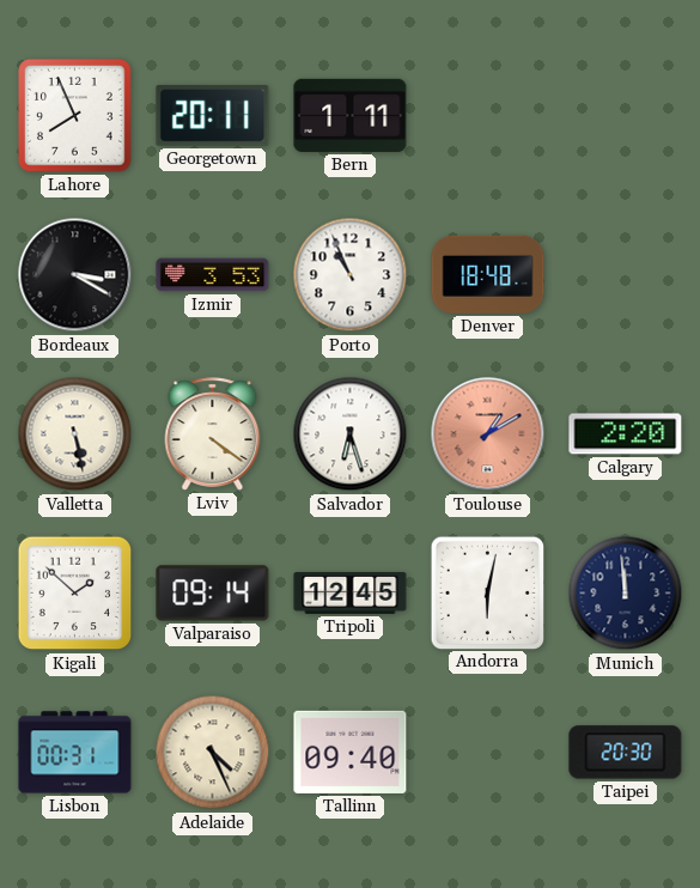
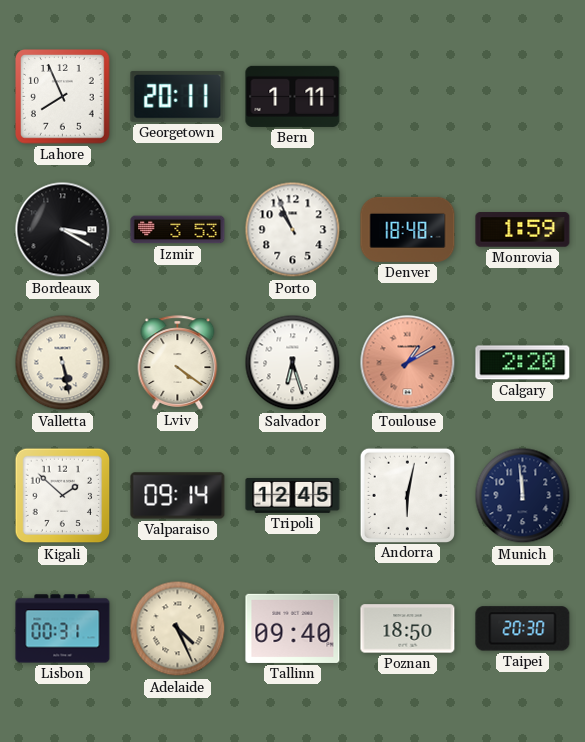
Monrovia: none -> 1:59 (523, 230)
Poznan: none -> 18:50 (408, 629)
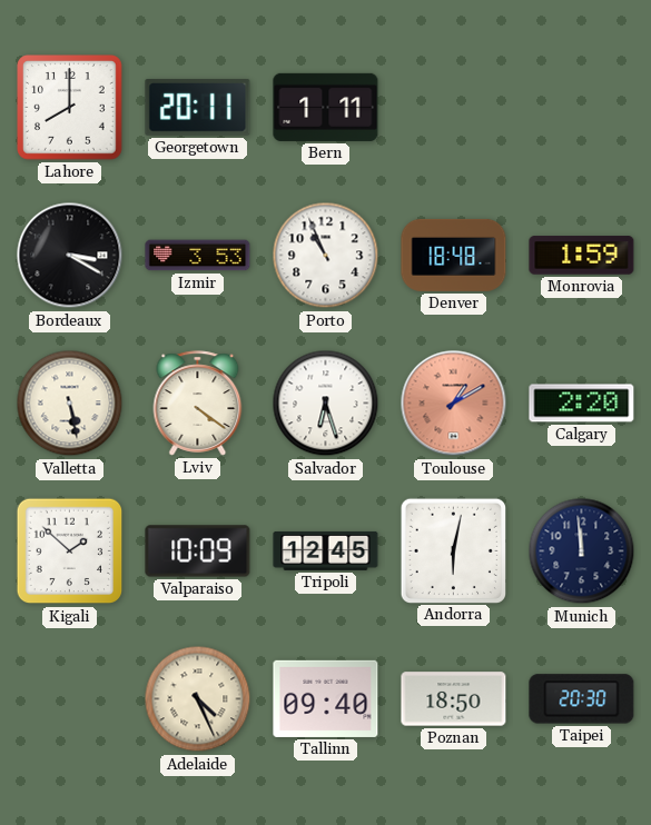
Lahore: 7:56 -> 8:00 (70, 108)
Valparaiso: 09:14 -> 10:09 (198, 551)
Lisbon: 00:31 -> none (63, 629)
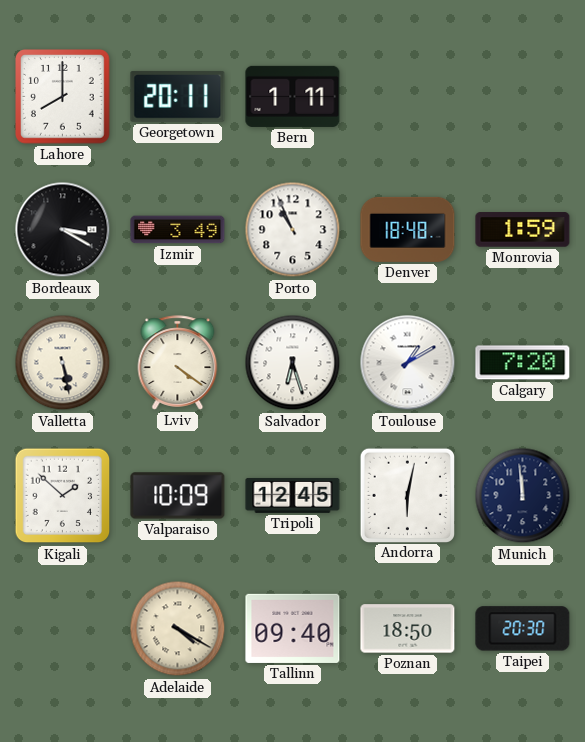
Izmir: 3:53 -> 3:49 (178, 230)
Toulouse dial: salmon -> white (408, 363)
Calgary: 2:20 -> 7:20 (523, 363)
Adelaide: 4:26 -> 4:20 (178, 629)
